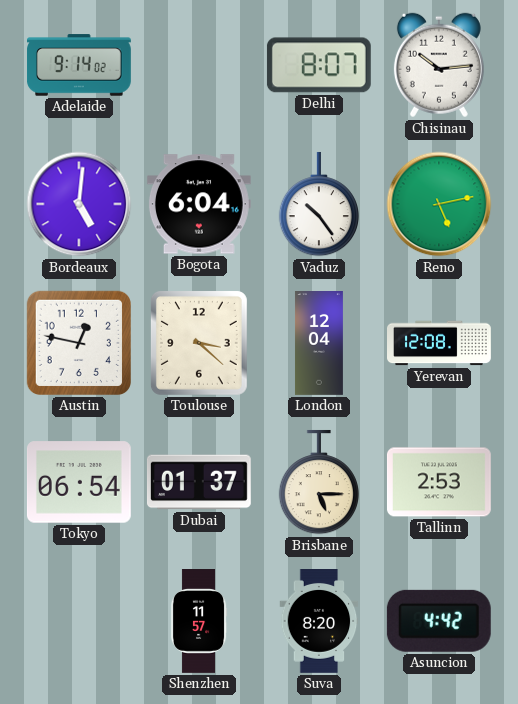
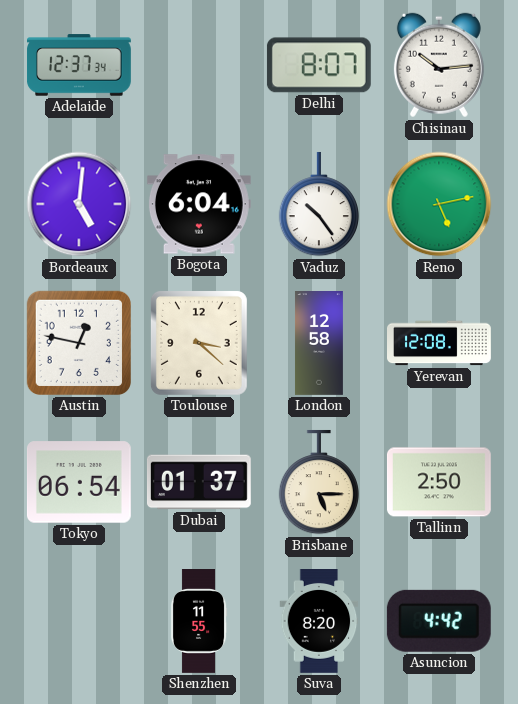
Adelaide: 9:14 -> 12:37 (80, 65)
London: 12:04 -> 12:58 (319, 344)
Tallinn: 2:53 -> 2:50 (439, 482)
Shenzhen: 11:57 -> 11:55 (199, 622)
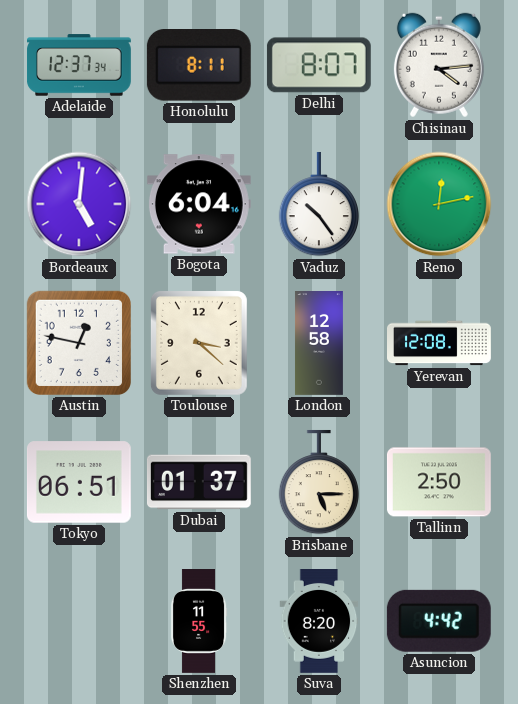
Honolulu: none -> 8:11 (199, 66)
Chisinau: 10:14 -> 4:14 (439, 65)
Reno: 5:13 -> 12:13 (439, 204)
Tokyo: 06:54 -> 06:51 (79, 482)
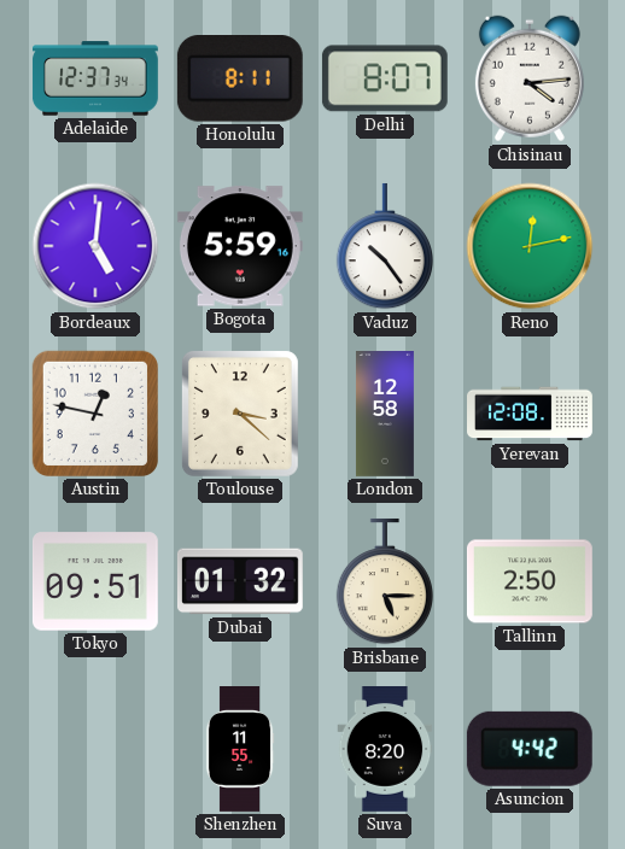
Bogota: 6:04 -> 5:59 (240, 246)
Tokyo: 06:51 -> 09:51 (95, 581)
Dubai: 01:37 -> 01:32 (240, 581)
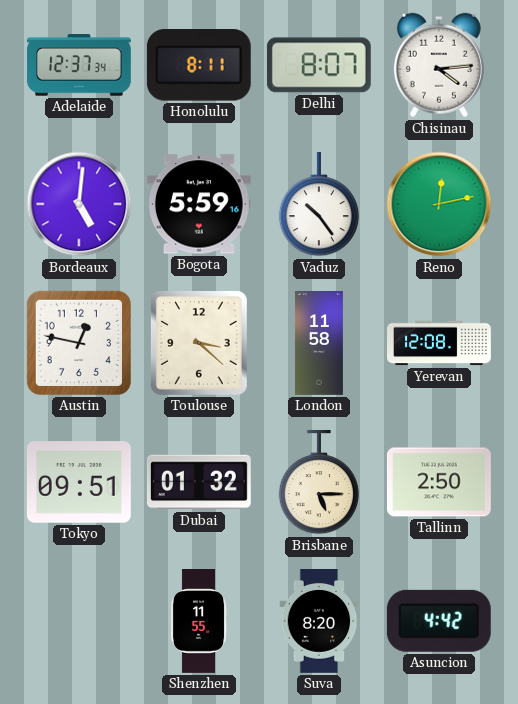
London: 12:58 -> 11:58 (319, 344)
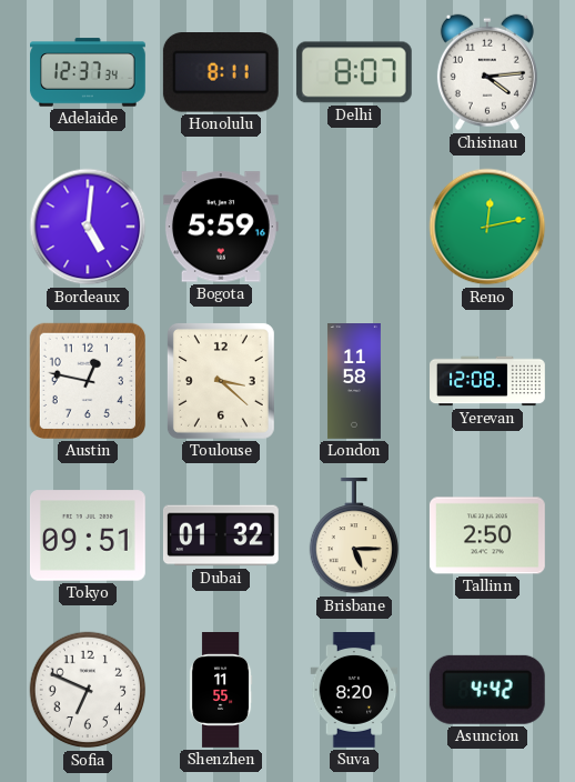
Vaduz: 10:24 -> none (318, 204)
Sofia: none -> 6:49 (88, 690)
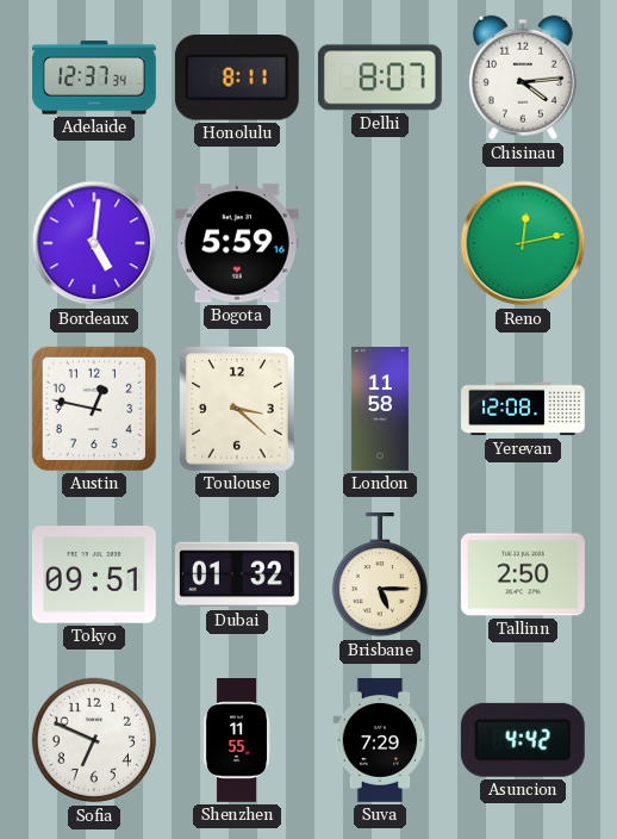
Suva: 8:20 -> 7:29 (380, 741)
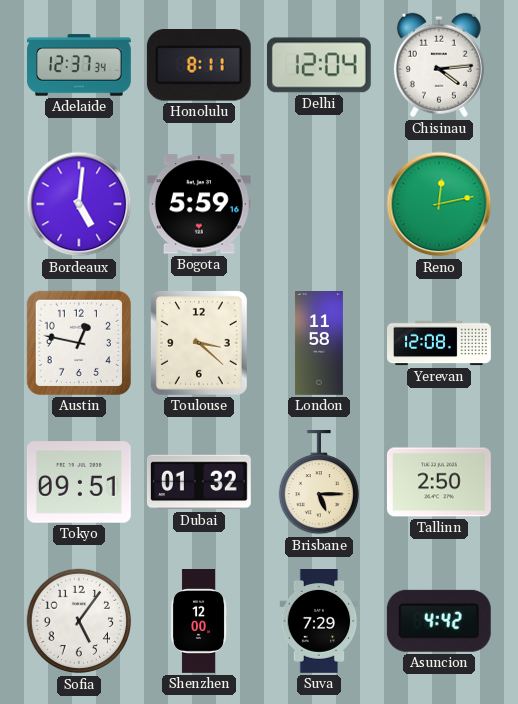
Delhi: 8:07 -> 12:04 (319, 65)
Sofia: 6:49 -> 5:06 (79, 621)
Shenzhen: 11:55 -> 12:00 (199, 622)
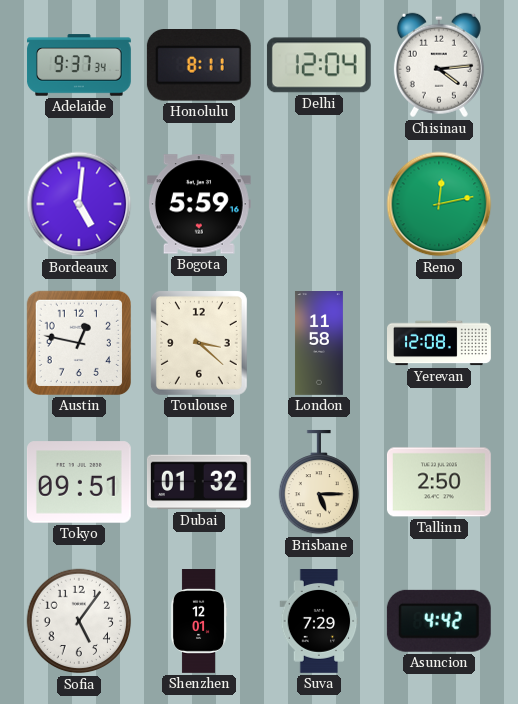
Adelaide: 12:37 -> 9:37 (80, 65)
Shenzhen: 12:00 -> 12:01 (199, 622)
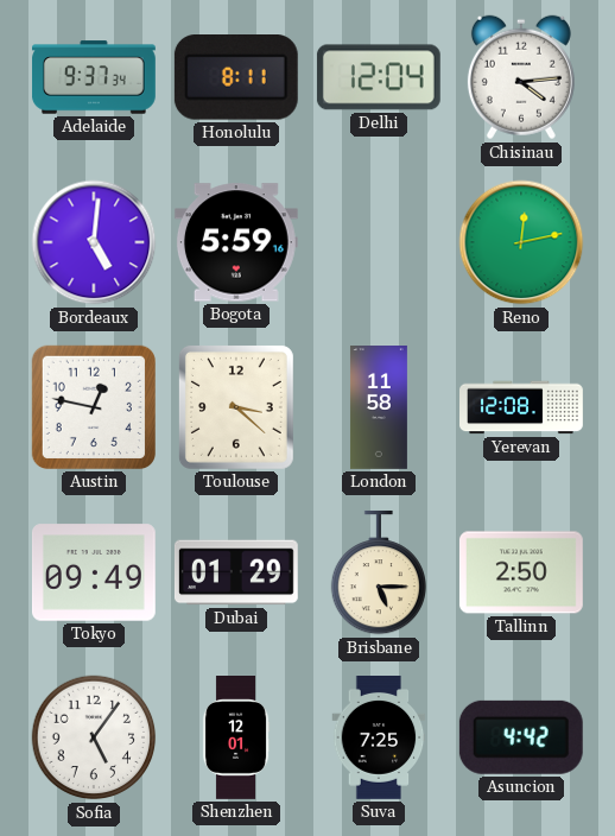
Tokyo: 09:51 -> 09:49 (94, 572)
Dubai: 01:32 -> 01:29 (236, 572)
Suva: 7:29 -> 7:25 (379, 739)
